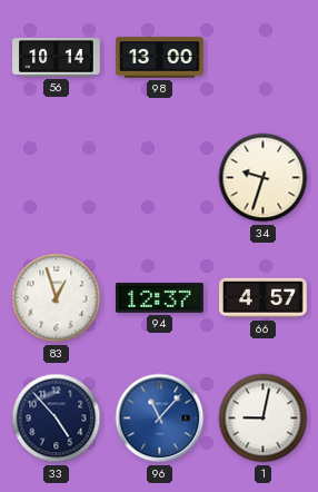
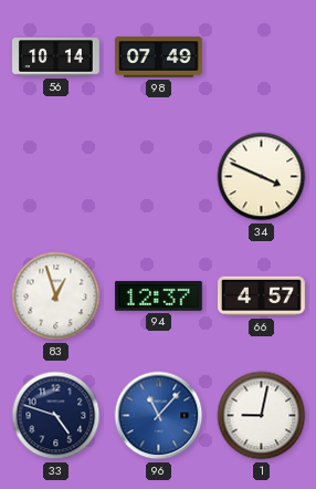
98: 13:00 -> 07:49 (159, 58)
34: 9:33 -> 3:49 (262, 177)
33: 4:53 -> 4:48 (56, 416)
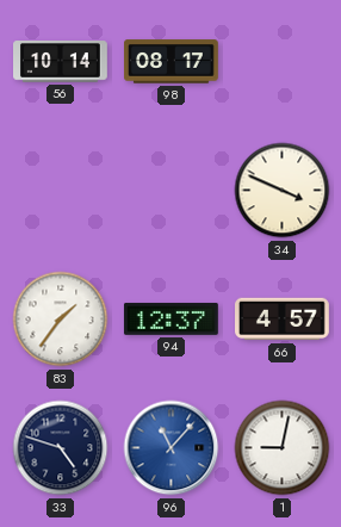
98: 07:49 -> 08:17 (172, 62)
83: 12:57 -> 1:36 (61, 320)
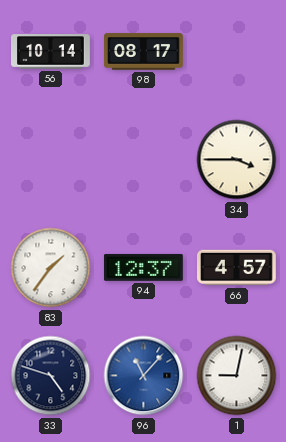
34: 3:49 -> 3:45 (237, 160)
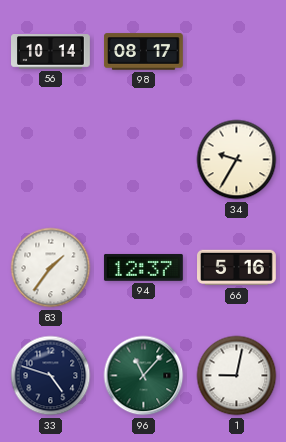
34: 3:45 -> 9:35 (237, 160)
66: 4:57 -> 5:16 (237, 268)
96 dial: blue -> green (144, 376)
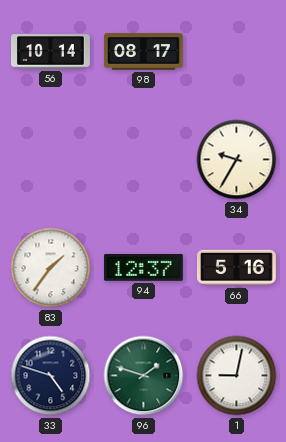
96: 11:07 -> 1:48 (144, 376)
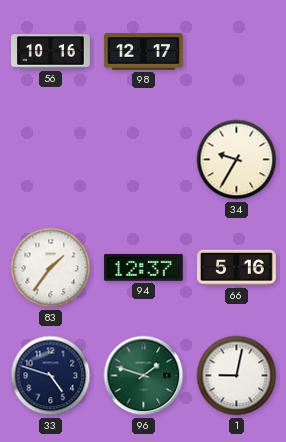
56: 10:14 -> 10:16 (51, 52)
98: 08:17 -> 12:17 (144, 52)
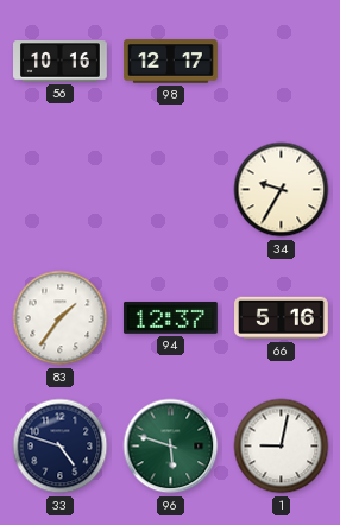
96: 1:48 -> 5:48 (171, 447)
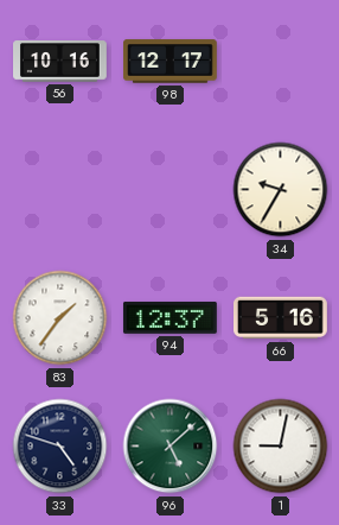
96: 5:48 -> 5:08 (171, 447)
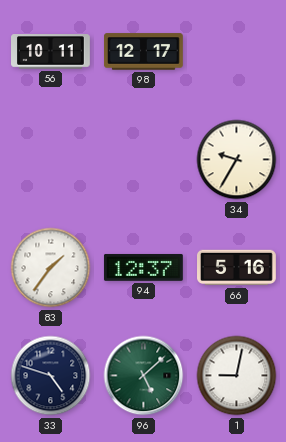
56: 10:16 -> 10:11 (51, 52)
